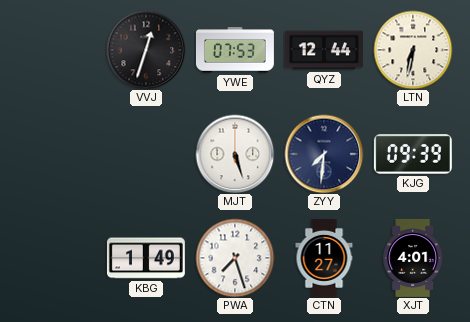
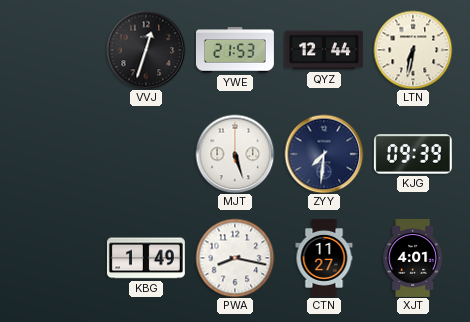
YWE: 07:53 -> 21:53 (235, 50)
PWA: 7:27 -> 8:17 (235, 258)
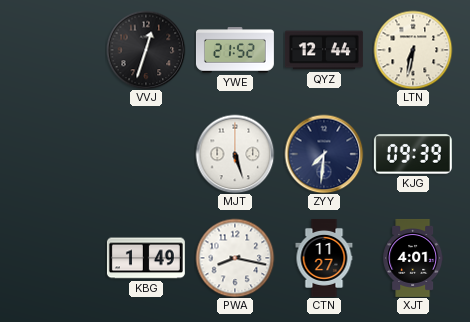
YWE: 21:53 -> 21:52 (235, 50)
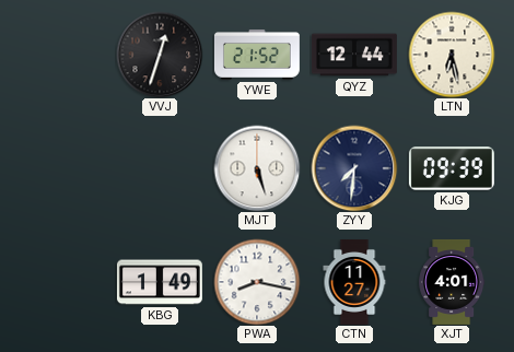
LTN: 6:32 -> 6:28 (452, 55)
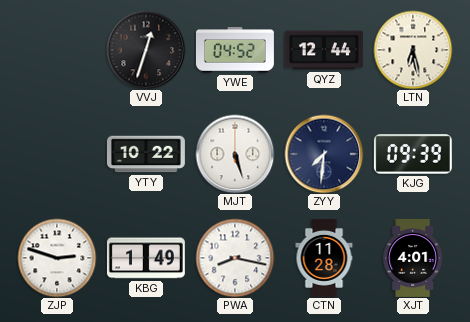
YWE: 21:52 -> 04:52 (235, 50)
YTY: none -> 10:22 (146, 154)
ZJP: none -> 2:48 (57, 258)
CTN: 11:27 -> 11:28 (324, 258)
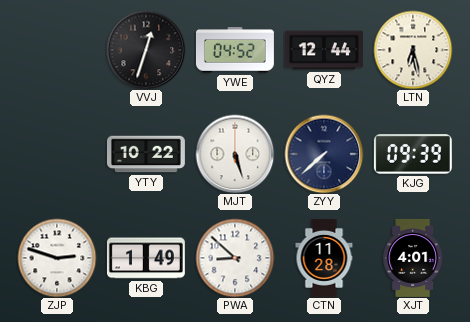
ZYY: 7:31 -> 7:38 (324, 154)
PWA: 8:17 -> 8:52 (235, 258)
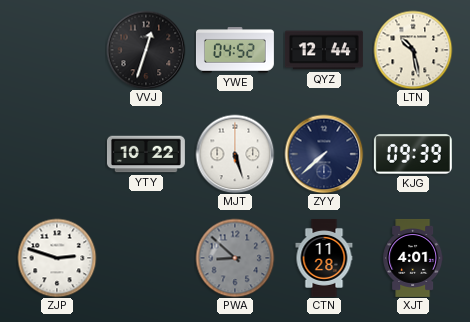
LTN: 6:28 -> 10:28 (413, 50)
KBG: 1:49 -> none (146, 258)
PWA dial: white -> grey (235, 258)
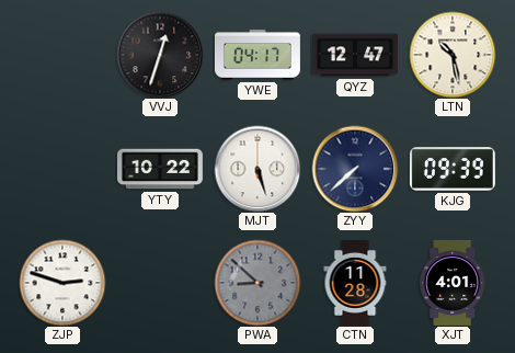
YWE: 04:52 -> 04:17 (257, 55)
QYZ: 12:44 -> 12:47 (355, 55)
